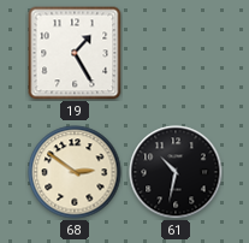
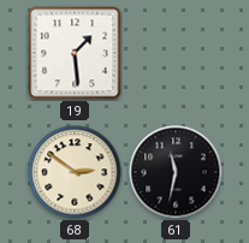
19: 1:25 -> 1:29 (75, 53)
61: 10:32 -> 11:32 (176, 172)
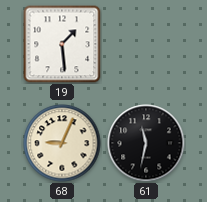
68: 2:51 -> 9:04 (62, 143)
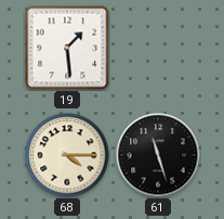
68: 9:04 -> 4:15 (67, 155)
61: 11:32 -> 11:27 (158, 155)
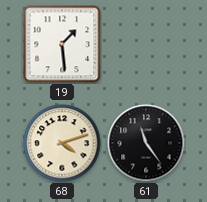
68: 4:15 -> 4:12 (62, 143)
61: 11:27 -> 11:24 (146, 143)
